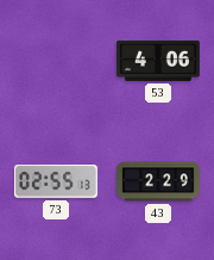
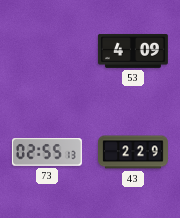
53: 4:06 -> 4:09 (133, 51)
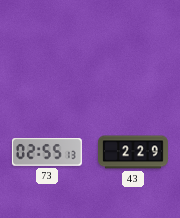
53: 4:09 -> none (133, 51)
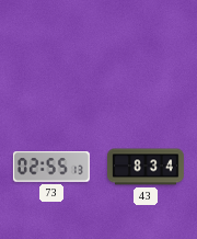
43: 2:29 -> 8:34 (147, 167)
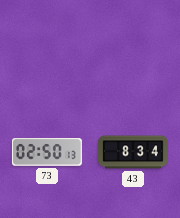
73: 02:55 -> 02:50 (47, 152)
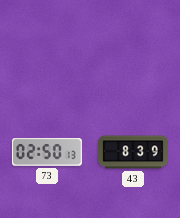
43: 8:34 -> 8:39 (134, 152)
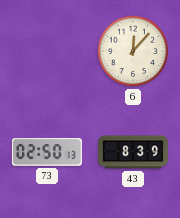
6: none -> 12:07 (133, 51)
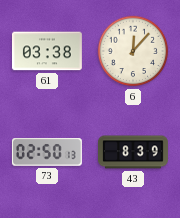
61: none -> 03:38 (47, 51)
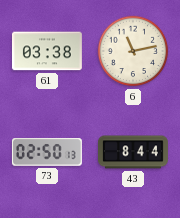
6: 12:07 -> 11:13 (133, 51)
43: 8:39 -> 8:44 (134, 152)
